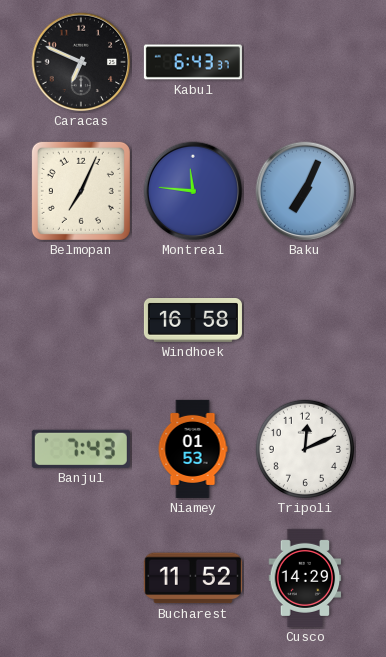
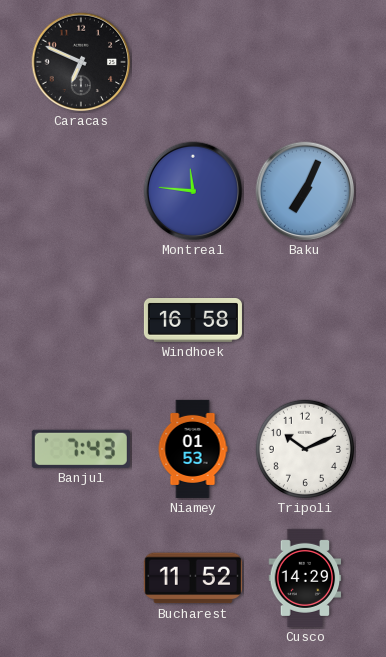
Kabul: 6:43 -> none (193, 62)
Belmopan: 7:04 -> none (81, 191)
Tripoli: 12:11 -> 10:11 (305, 449)
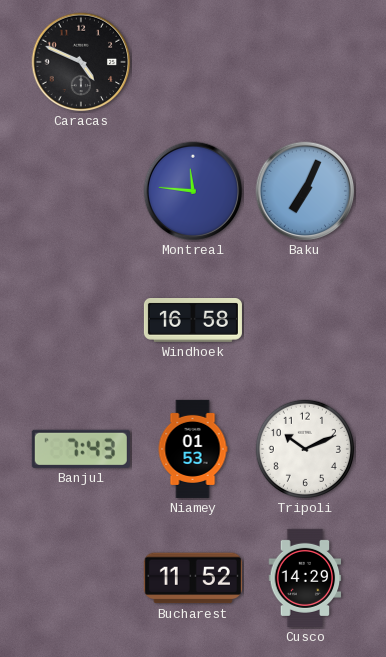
Caracas: 6:49 -> 4:49 (81, 62)
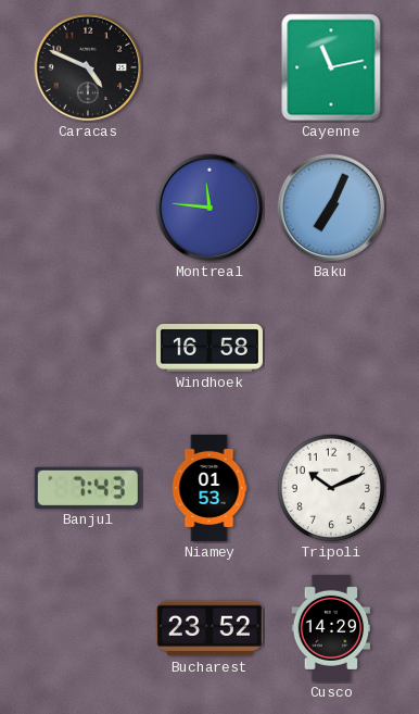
Cayenne: none -> 11:13 (331, 67)
Bucharest: 11:52 -> 23:52 (210, 628)
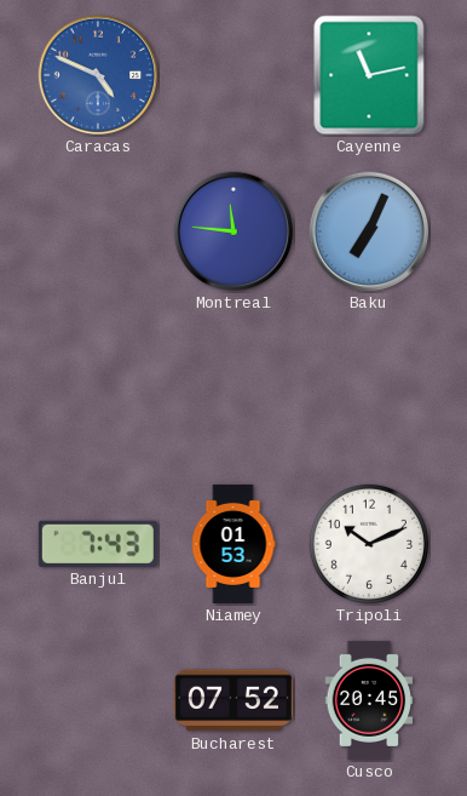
Caracas dial: black -> blue (98, 75)
Windhoek: 16:58 -> none (210, 349)
Bucharest: 23:52 -> 07:52 (234, 700)
Cusco: 14:29 -> 20:45 (369, 700)
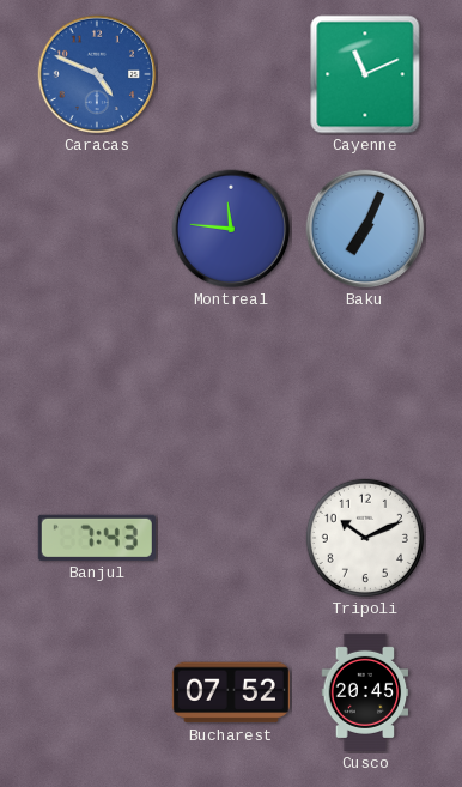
Cayenne: 11:13 -> 11:11 (365, 74)
Niamey: 01:53 -> none (234, 544)
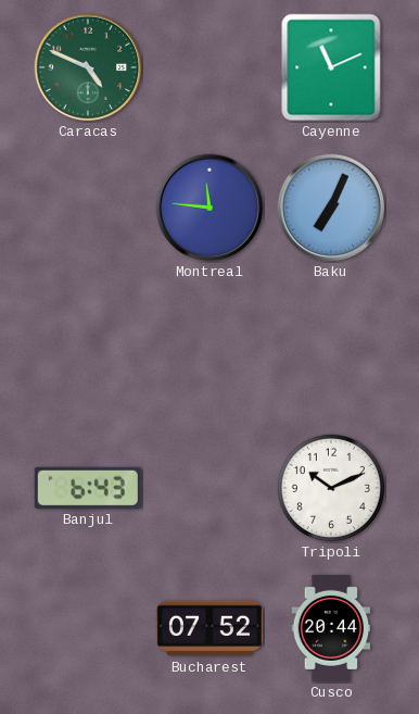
Caracas dial: blue -> green (88, 67)
Banjul: 7:43 -> 6:43 (88, 488)
Cusco: 20:45 -> 20:44 (331, 628)
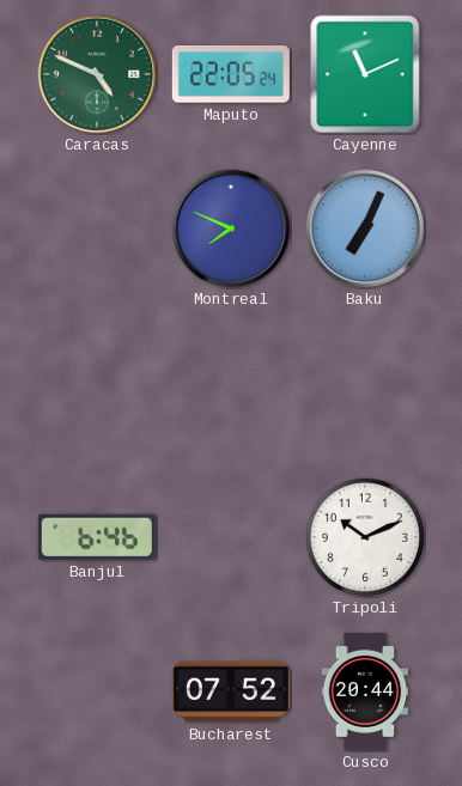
Maputo: none -> 22:05 (231, 74)
Montreal: 11:46 -> 7:49 (231, 229)
Banjul: 6:43 -> 6:46 (97, 537)
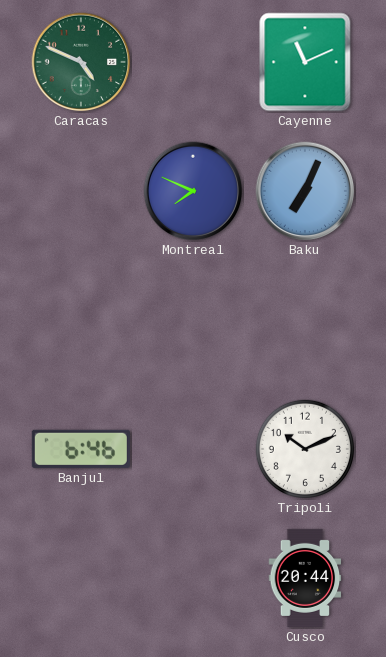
Maputo: 22:05 -> none (231, 74)
Bucharest: 07:52 -> none (231, 691)
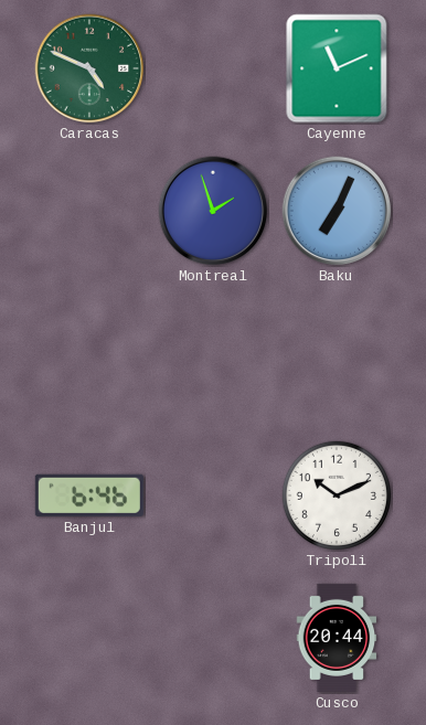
Montreal: 7:49 -> 1:57 (213, 211)
